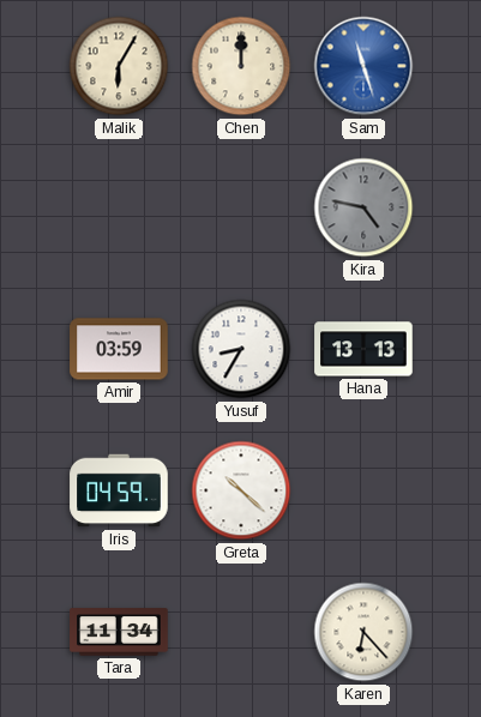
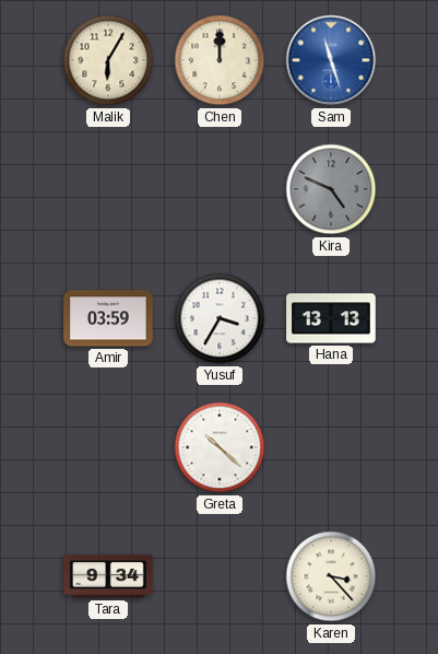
Kira: 4:47 -> 4:49 (331, 189)
Yusuf: 8:35 -> 3:35 (220, 318)
Iris: 04:59 -> none (119, 490)
Tara: 11:34 -> 9:34 (108, 576)
Karen: 6:23 -> 3:23 (331, 576)
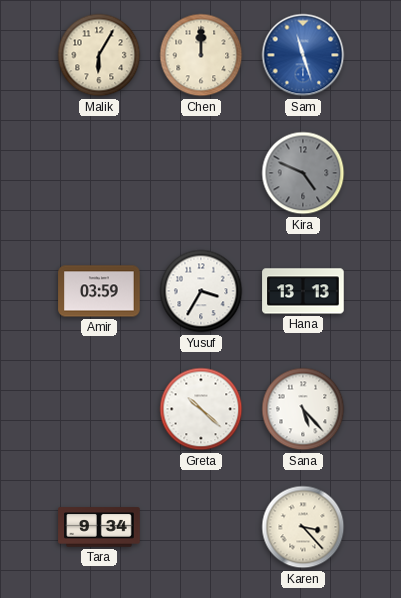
Sana: none -> 5:23 (303, 409)
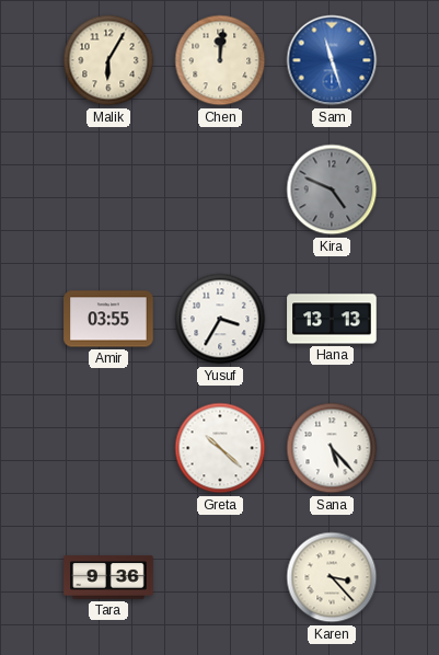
Chen: 12:00 -> 12:01 (220, 60)
Amir: 03:59 -> 03:55 (108, 319)
Tara: 9:34 -> 9:36 (108, 577)
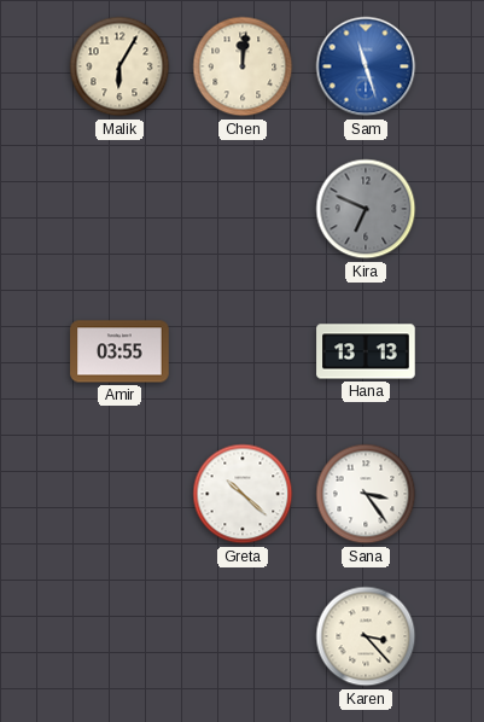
Kira: 4:49 -> 6:49 (366, 209)
Yusuf: 3:35 -> none (220, 319)
Sana: 5:23 -> 3:24 (366, 494)
Tara: 9:36 -> none (108, 577)
